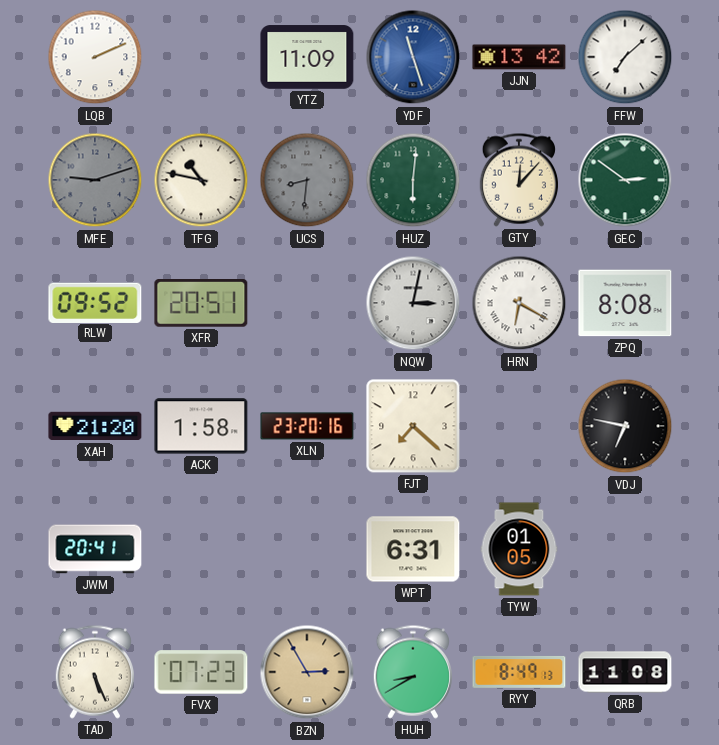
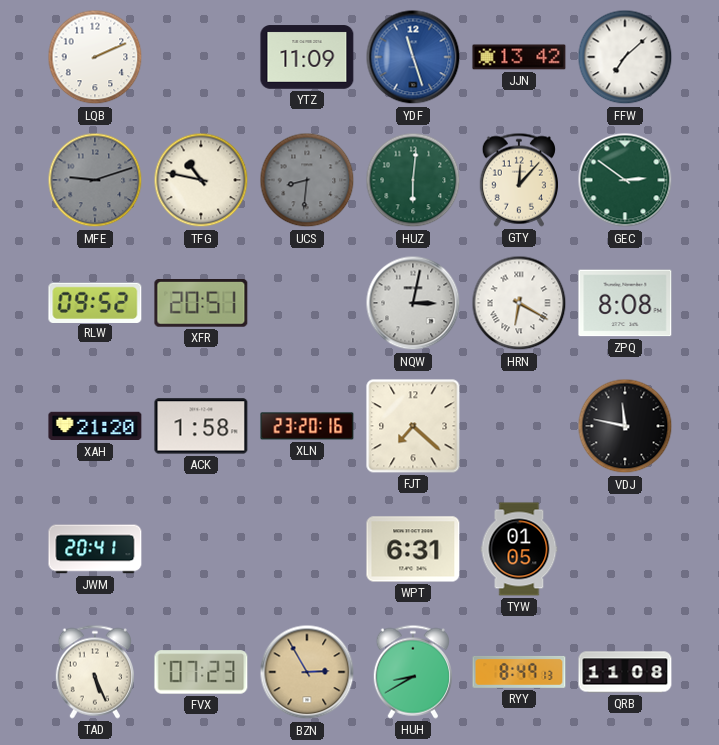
VDJ: 6:47 -> 11:47 (625, 426)
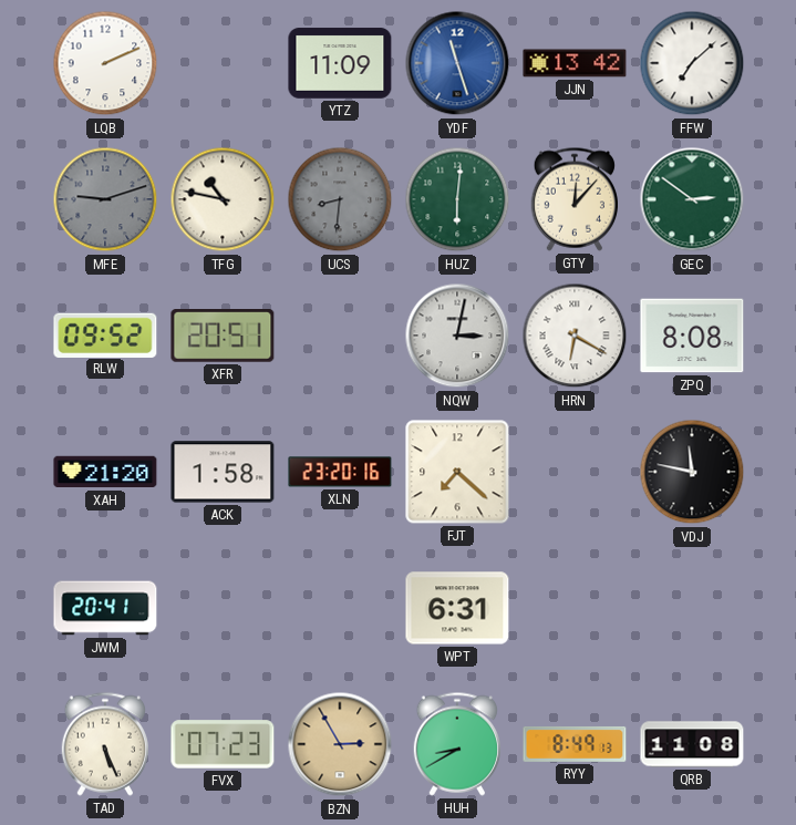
TYW: 01:05 -> none (519, 549)
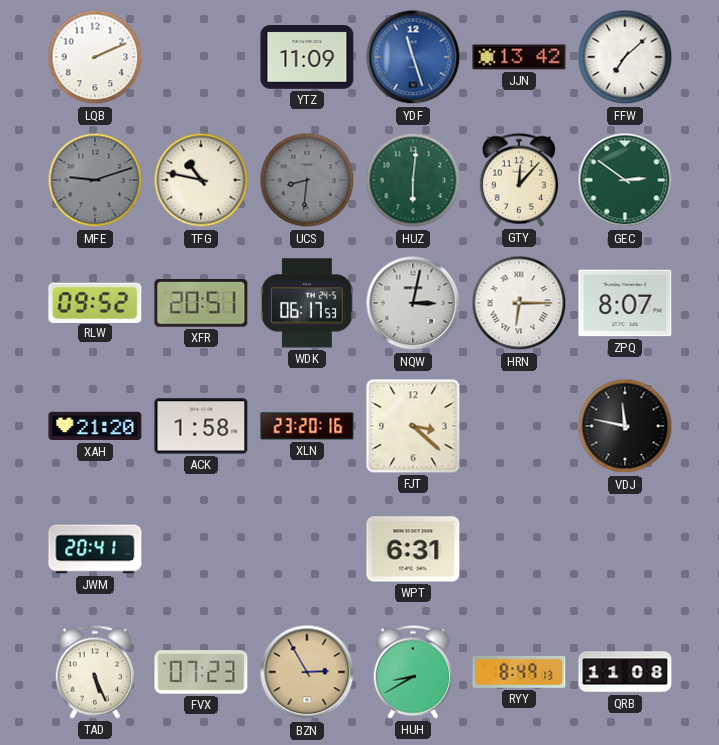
WDK: none -> 06:17 (308, 303)
HRN: 6:20 -> 6:15 (519, 303)
ZPQ: 8:08 -> 8:07 (625, 303)
FJT: 7:22 -> 3:22 (413, 426)
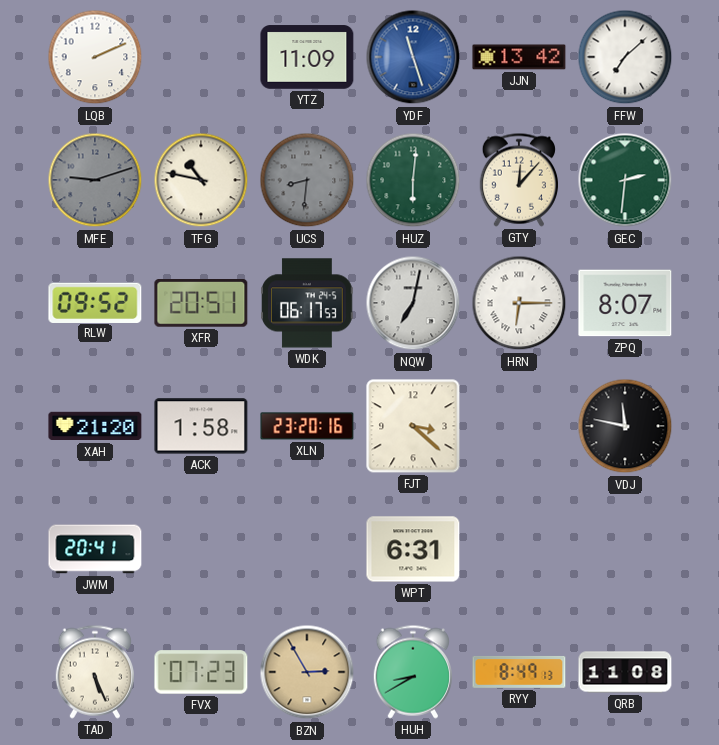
GEC: 2:51 -> 2:31 (625, 180)
NQW: 3:02 -> 7:02 (413, 303)
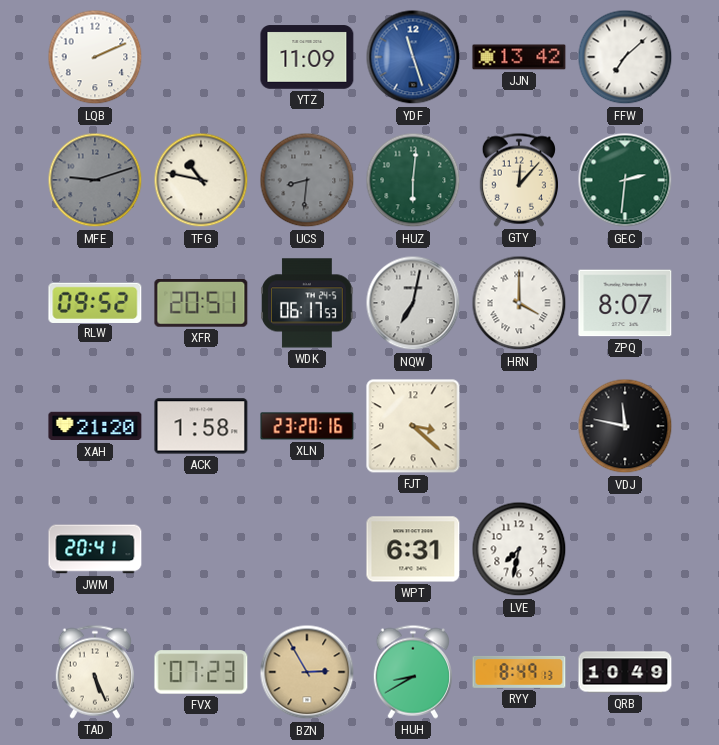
HRN: 6:15 -> 4:00 (519, 303)
LVE: none -> 7:32 (519, 549)
QRB: 11:08 -> 10:49 (625, 672)
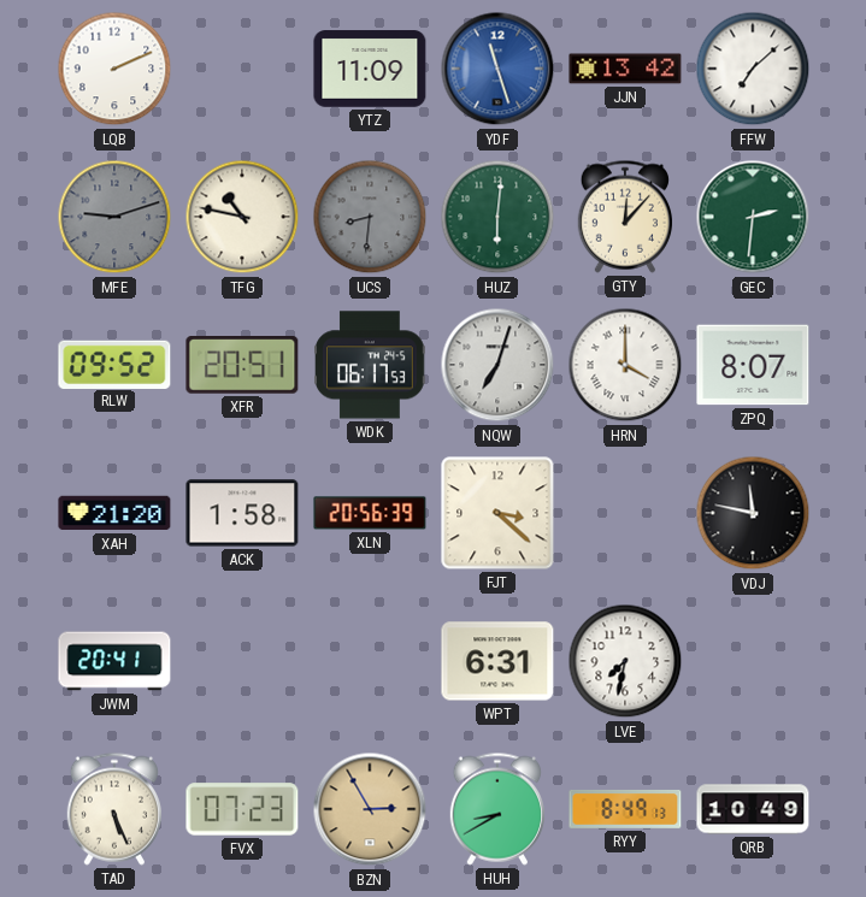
NQW: 7:02 -> 7:03 (497, 365)
XLN: 23:20 -> 20:56 (370, 513)
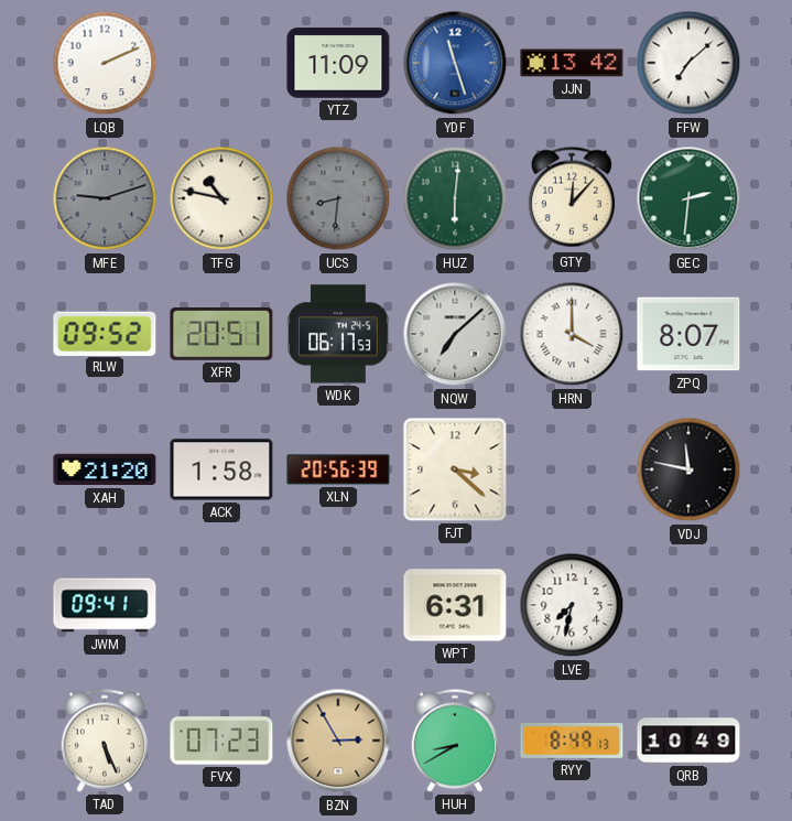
NQW: 7:03 -> 7:08 (455, 334)
JWM: 20:41 -> 09:41 (105, 605)
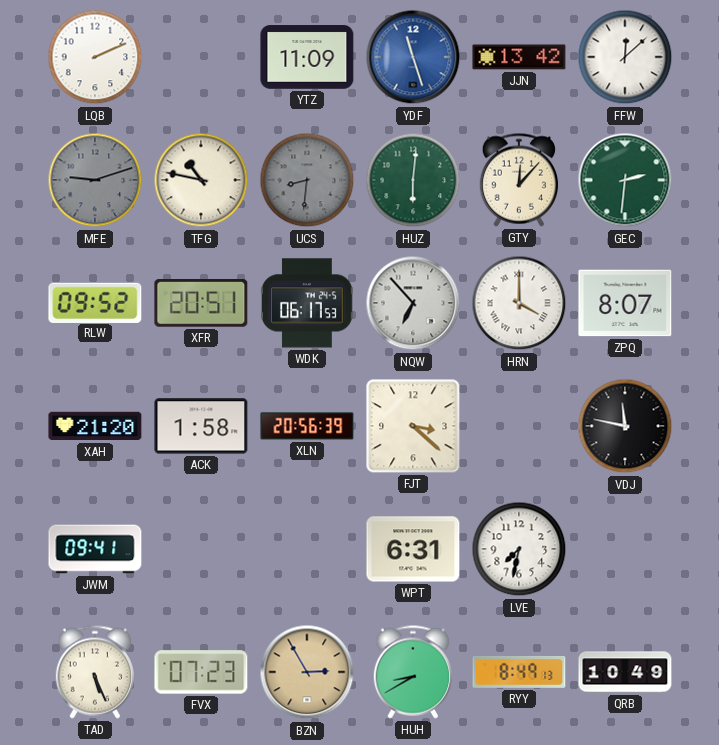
FFW: 7:08 -> 12:08 (625, 57)
NQW: 7:08 -> 6:53 (413, 303)
